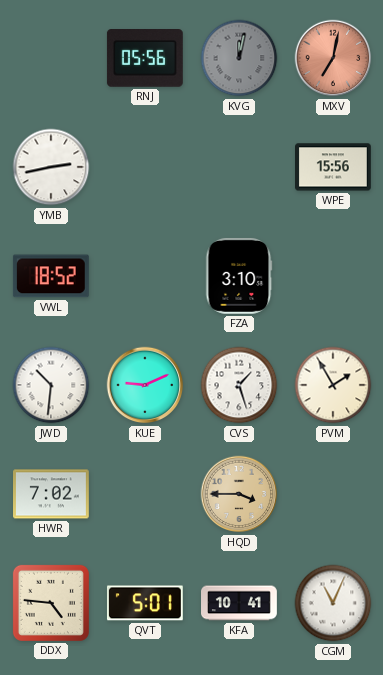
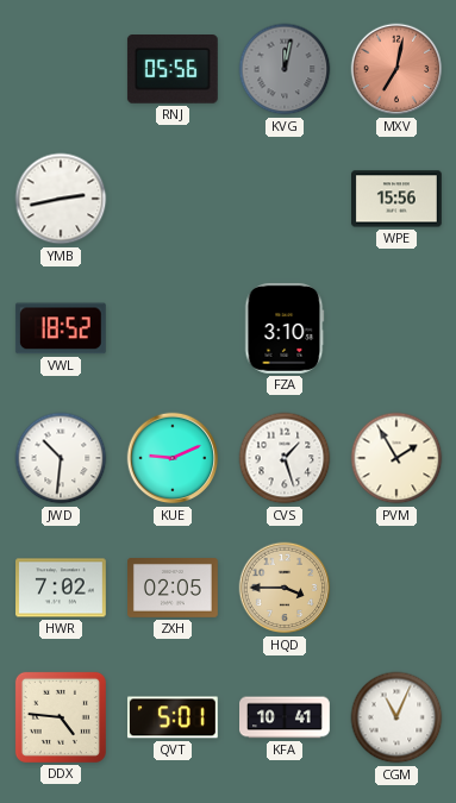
ZXH: none -> 02:05 (174, 589)
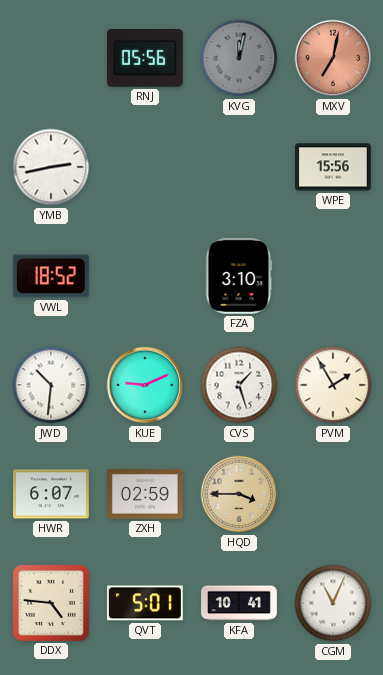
HWR: 7:02 -> 6:07 (52, 494)
ZXH: 02:05 -> 02:59 (146, 495)
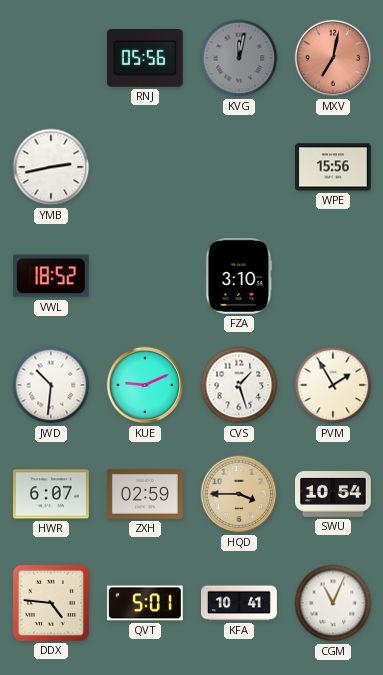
SWU: none -> 10:54 (334, 494)
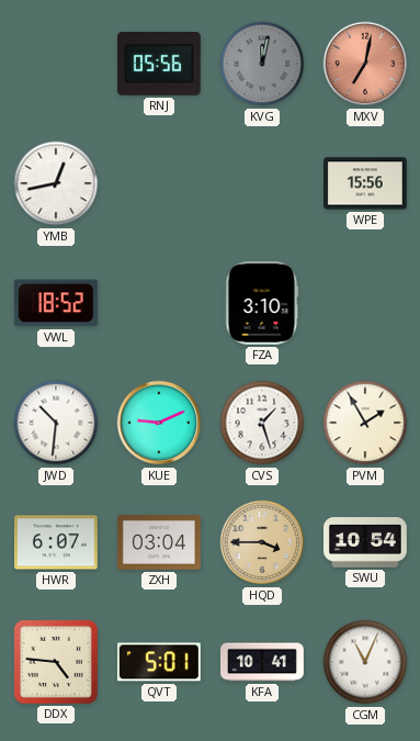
YMB: 2:43 -> 12:43 (56, 183)
ZXH: 02:59 -> 03:04 (160, 543)
